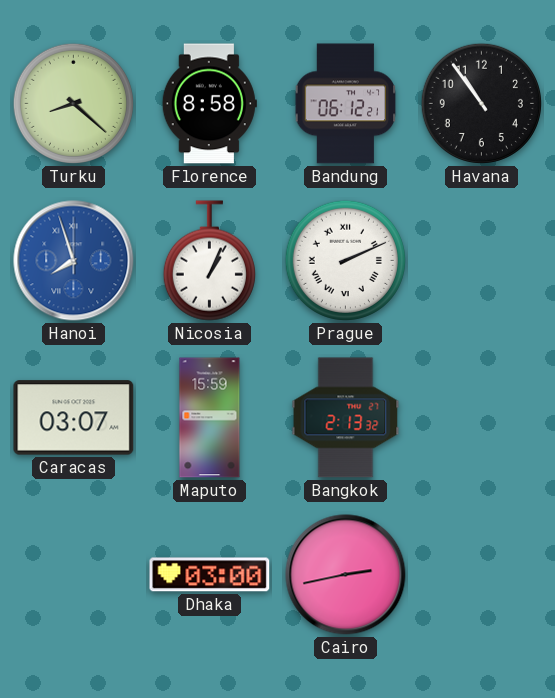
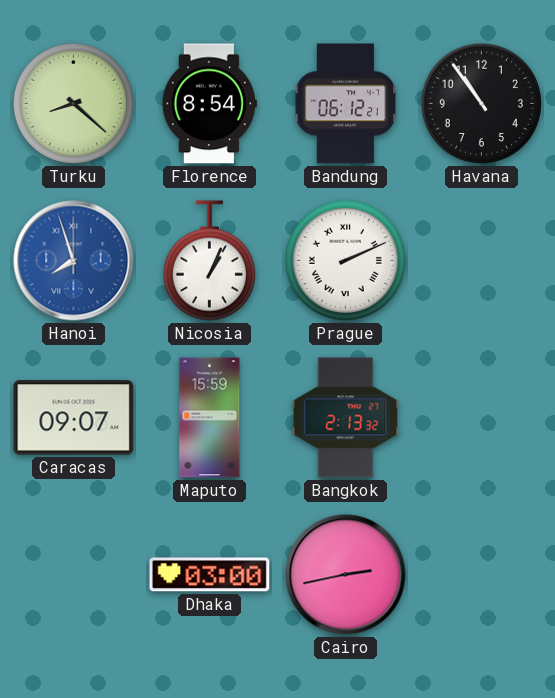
Florence: 8:58 -> 8:54 (209, 104)
Caracas: 03:07 -> 09:07 (74, 418)
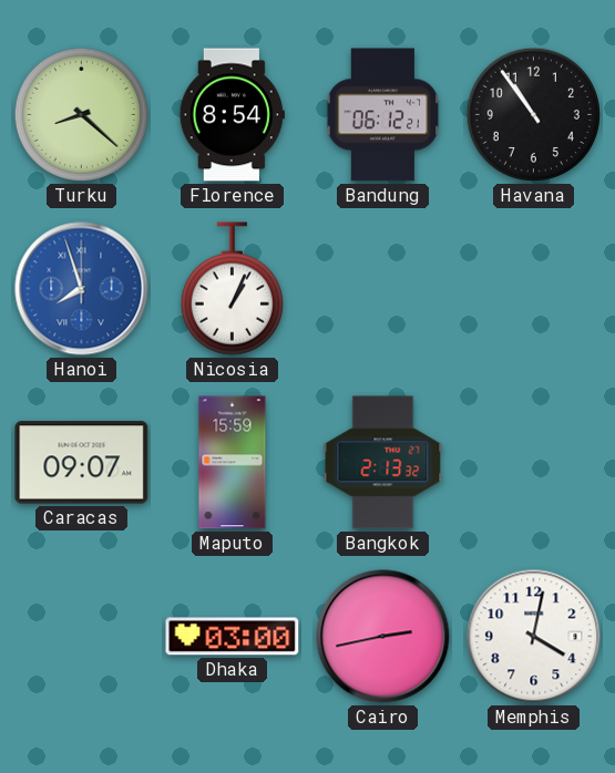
Prague: 2:11 -> none (345, 260)
Memphis: none -> 4:02 (534, 637)
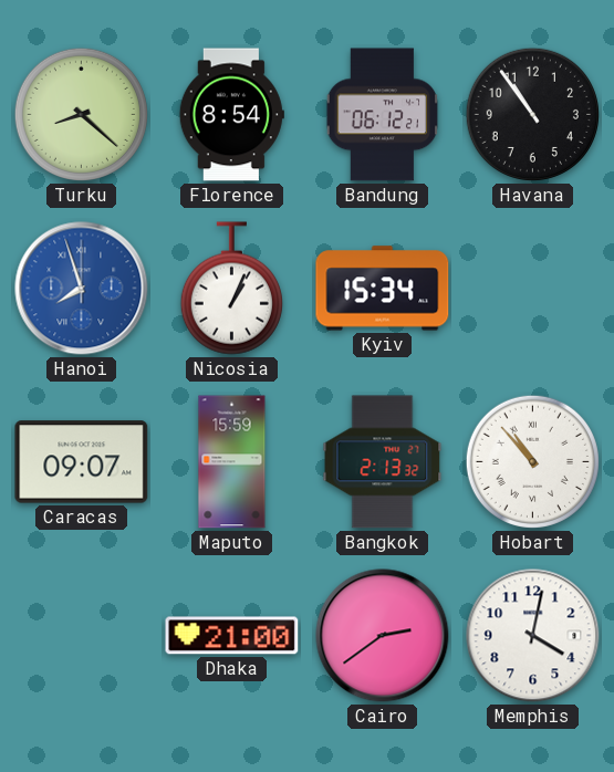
Kyiv: none -> 15:34 (383, 289)
Hobart: none -> 10:53 (532, 461)
Dhaka: 03:00 -> 21:00 (232, 636)
Cairo: 2:43 -> 2:39 (383, 636)
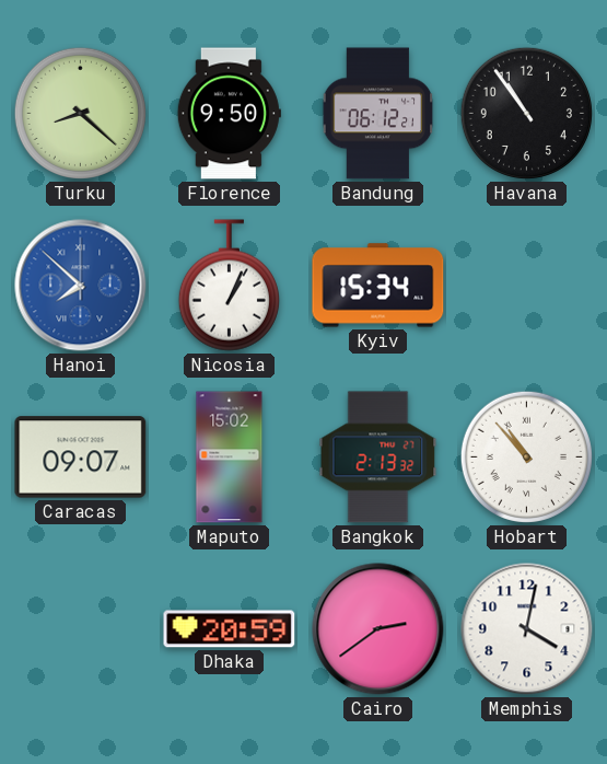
Florence: 8:54 -> 9:50 (229, 114)
Hanoi: 7:57 -> 7:52 (81, 286)
Maputo: 15:59 -> 15:02 (230, 458)
Dhaka: 21:00 -> 20:59 (230, 629)
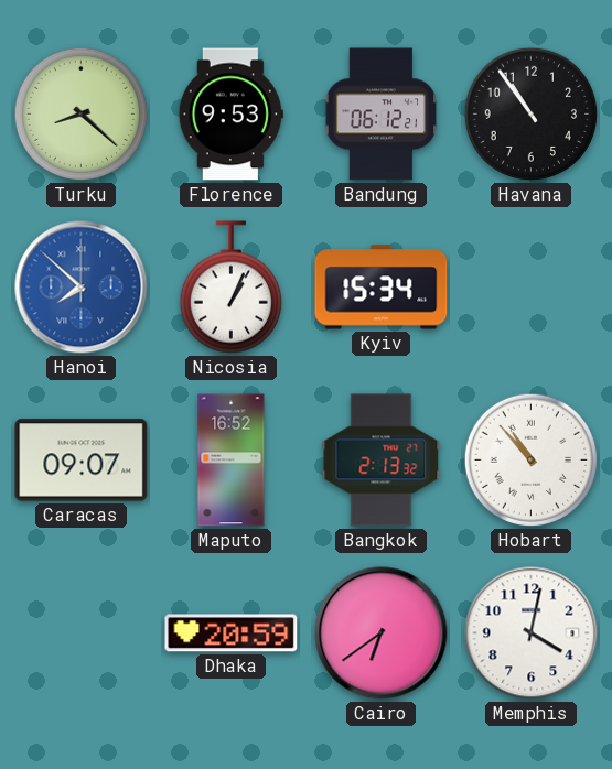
Florence: 9:50 -> 9:53 (230, 115)
Maputo: 15:02 -> 16:52 (232, 461)
Cairo: 2:39 -> 6:39 (382, 633)
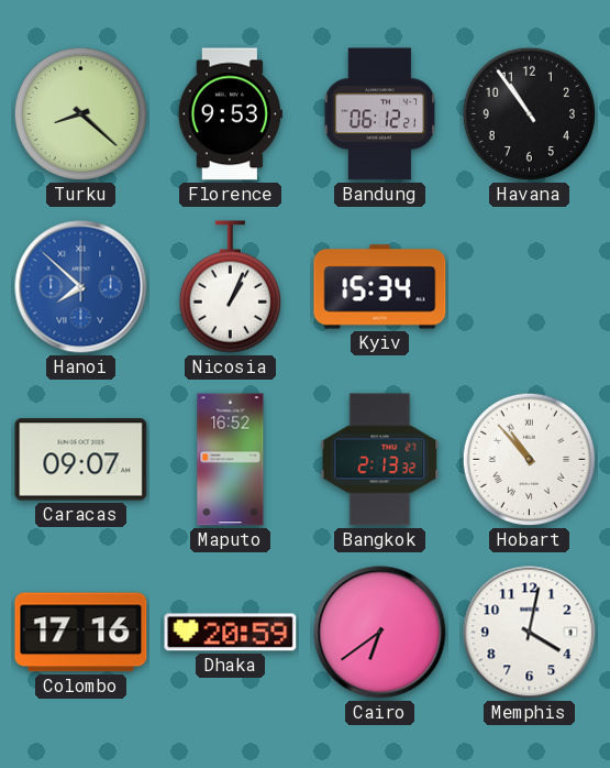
Colombo: none -> 17:16 (81, 633)
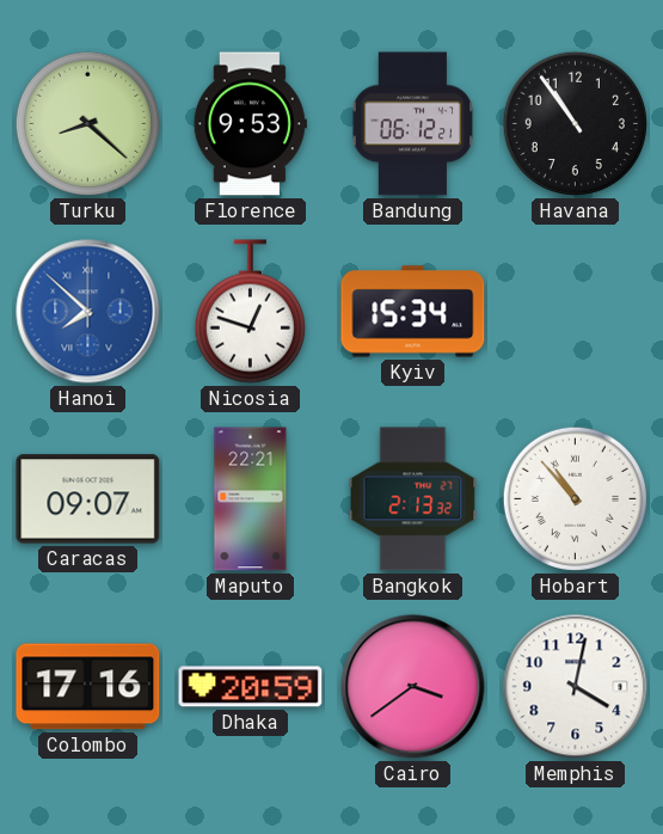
Nicosia: 1:04 -> 12:48 (250, 312)
Maputo: 16:52 -> 22:21 (251, 499)
Cairo: 6:39 -> 3:39 (413, 687)
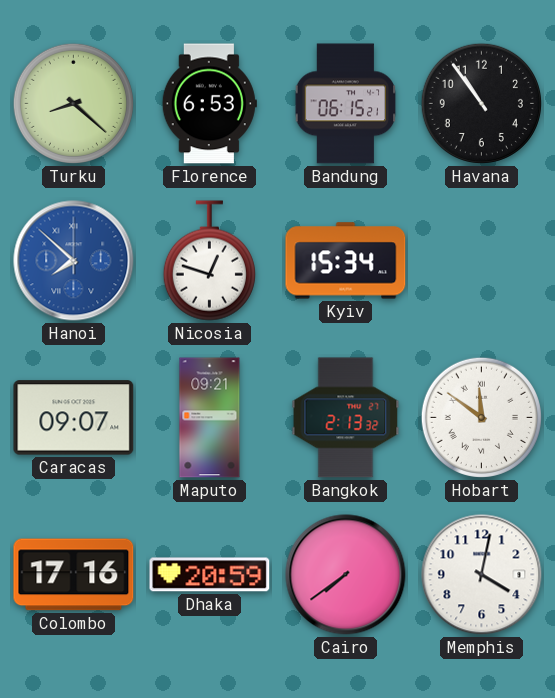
Florence: 9:53 -> 6:53 (209, 104)
Bandung: 06:12 -> 06:15 (346, 104)
Maputo: 22:21 -> 09:21 (210, 418)
Hobart: 10:53 -> 11:51 (481, 417)
Cairo: 3:39 -> 7:39 (346, 575)
